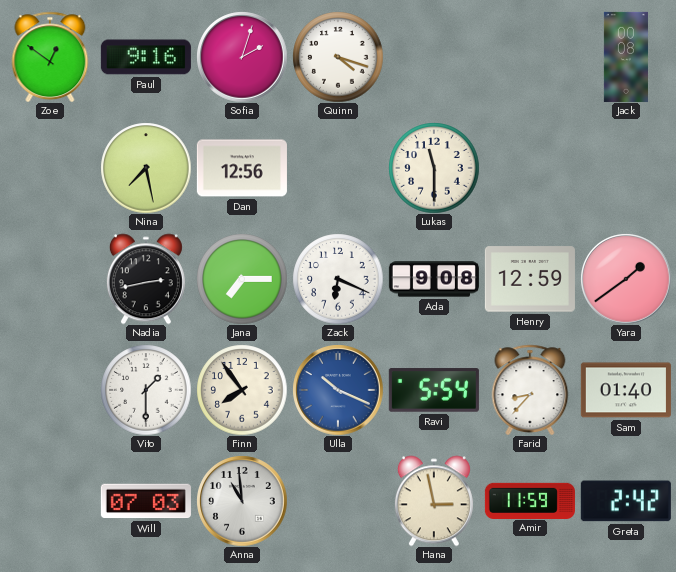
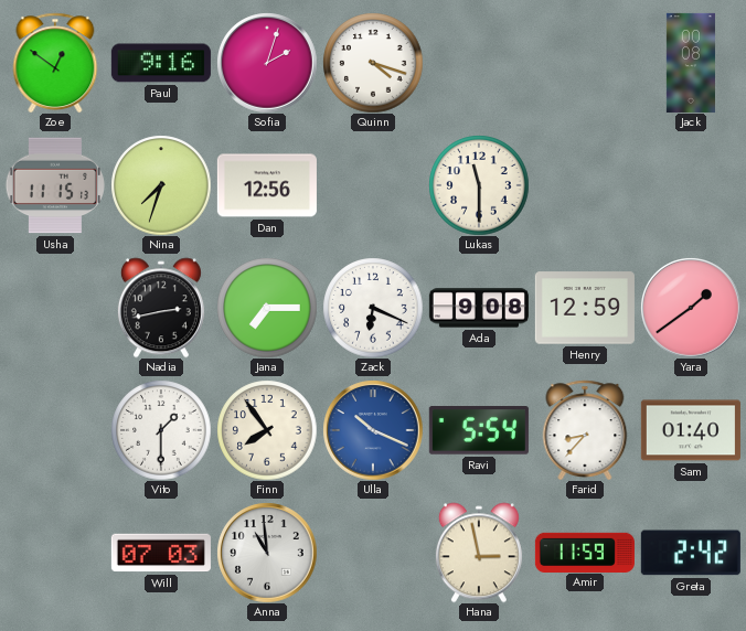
Usha: none -> 11:15 (55, 185)
Nina: 7:28 -> 7:33 (161, 185)
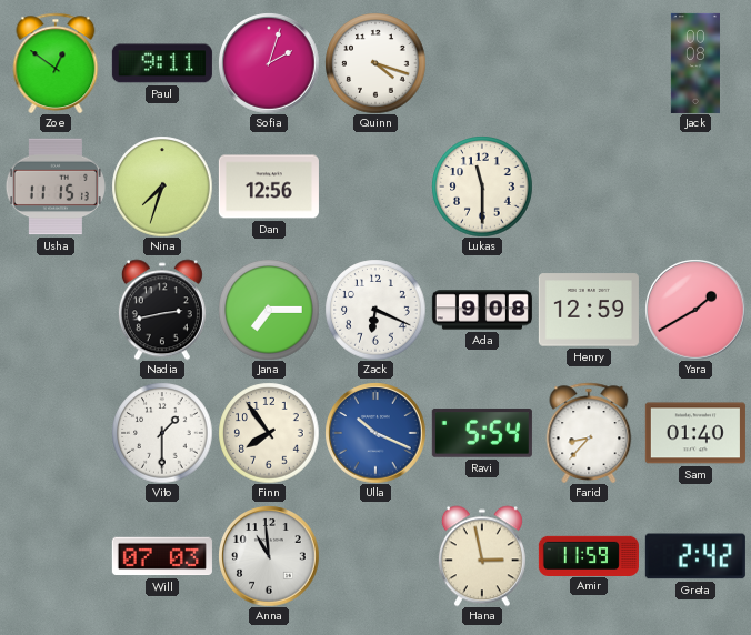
Paul: 9:16 -> 9:11 (162, 63)
Yara: 1:39 -> 1:40 (695, 310)
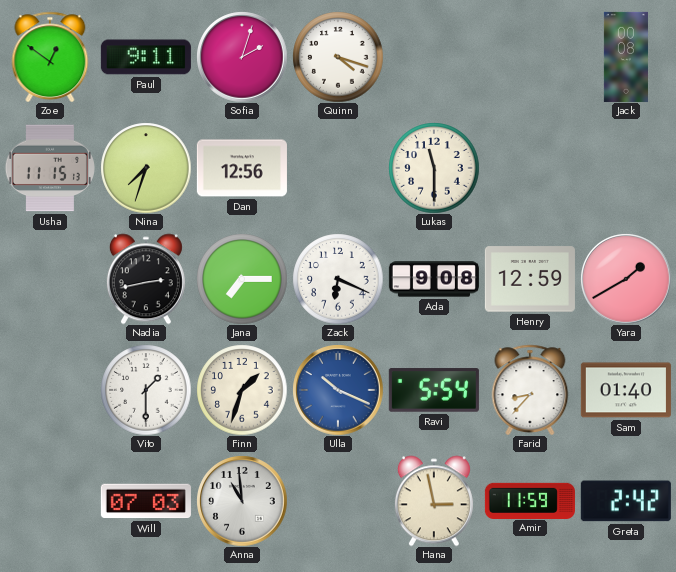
Finn: 7:54 -> 1:33 (242, 390)
